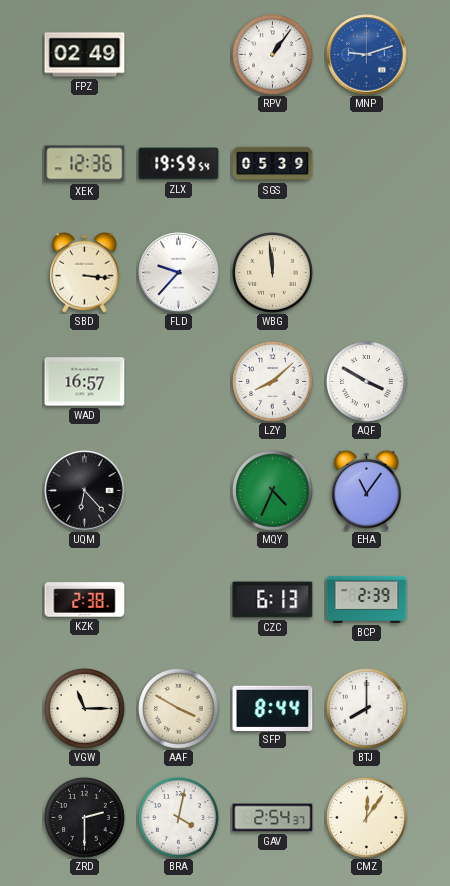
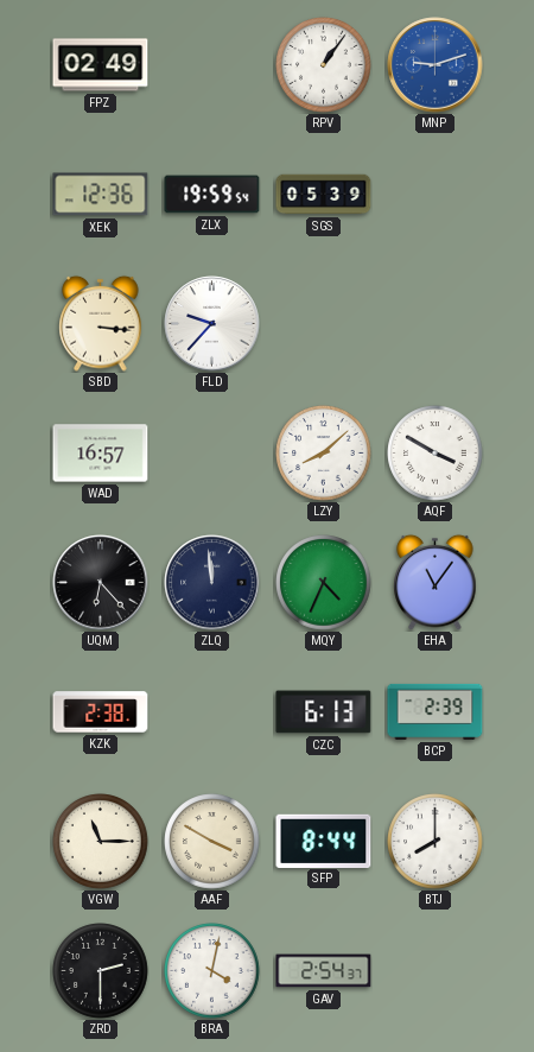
WBG: 11:59 -> none (273, 273)
ZLQ: none -> 11:59 (212, 583)
CMZ: 12:06 -> none (367, 818)
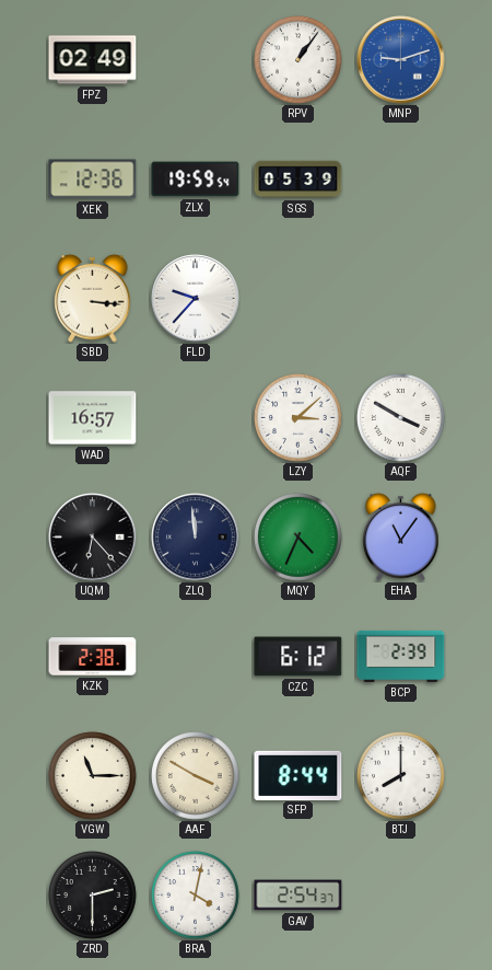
LZY: 8:08 -> 3:08 (298, 418)
CZC: 6:13 -> 6:12 (298, 657)
